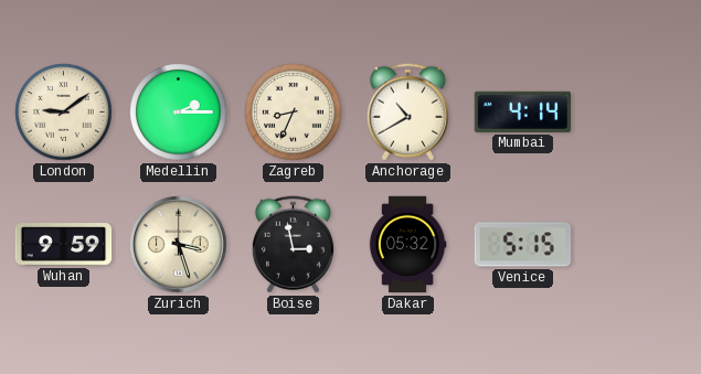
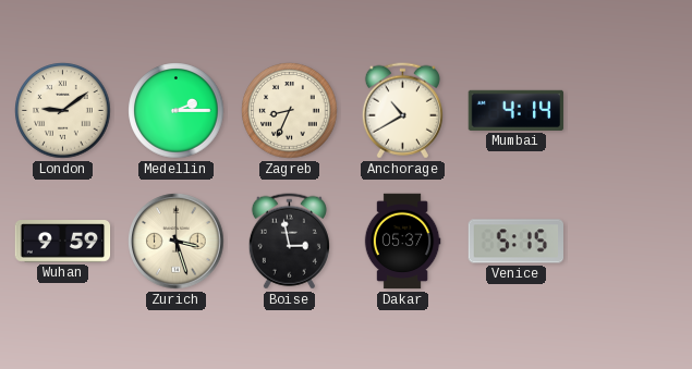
Dakar: 05:32 -> 05:37 (402, 242)
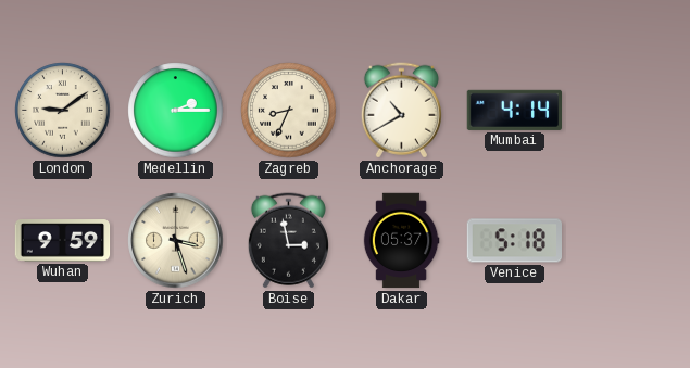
Venice: 5:15 -> 5:18 (514, 241)
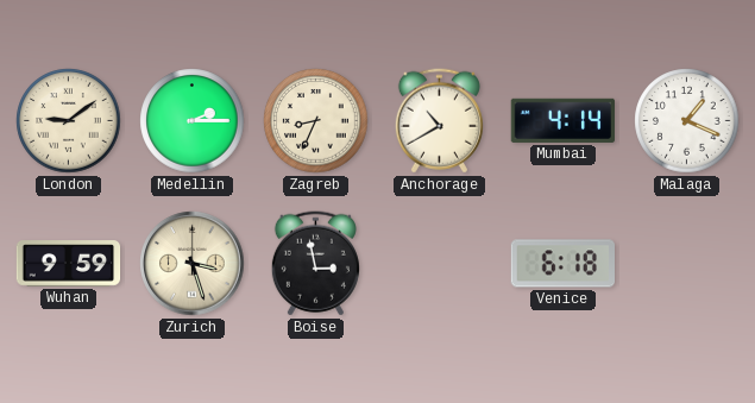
Malaga: none -> 1:19 (687, 121)
Dakar: 05:37 -> none (401, 241)
Venice: 5:18 -> 6:18 (562, 264)
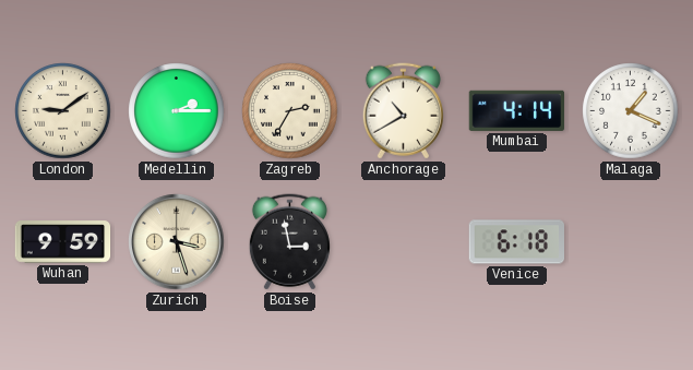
Zagreb: 8:34 -> 2:35 (290, 111)
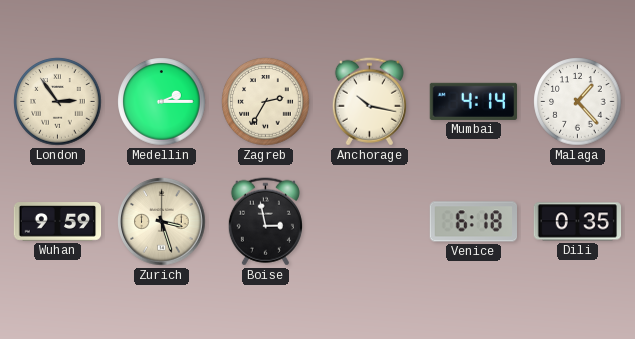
London: 9:09 -> 2:54 (58, 102)
Anchorage: 10:40 -> 10:17 (369, 102)
Malaga: 1:19 -> 1:23 (578, 102)
Dili: none -> 0:35 (578, 222)
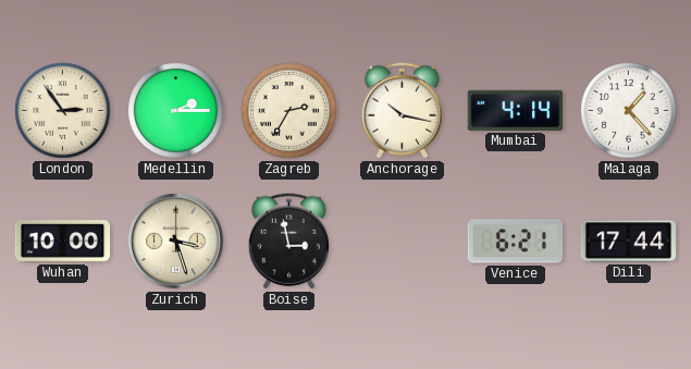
Wuhan: 9:59 -> 10:00 (63, 242)
Venice: 6:18 -> 6:21 (515, 242)
Dili: 0:35 -> 17:44 (629, 242)
